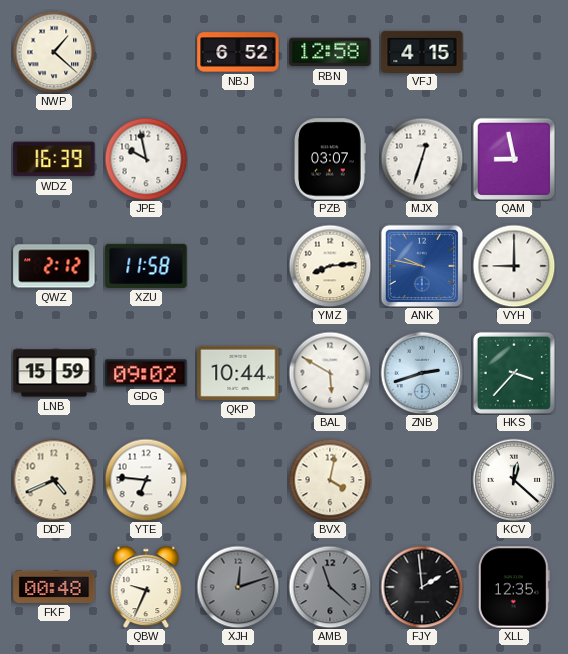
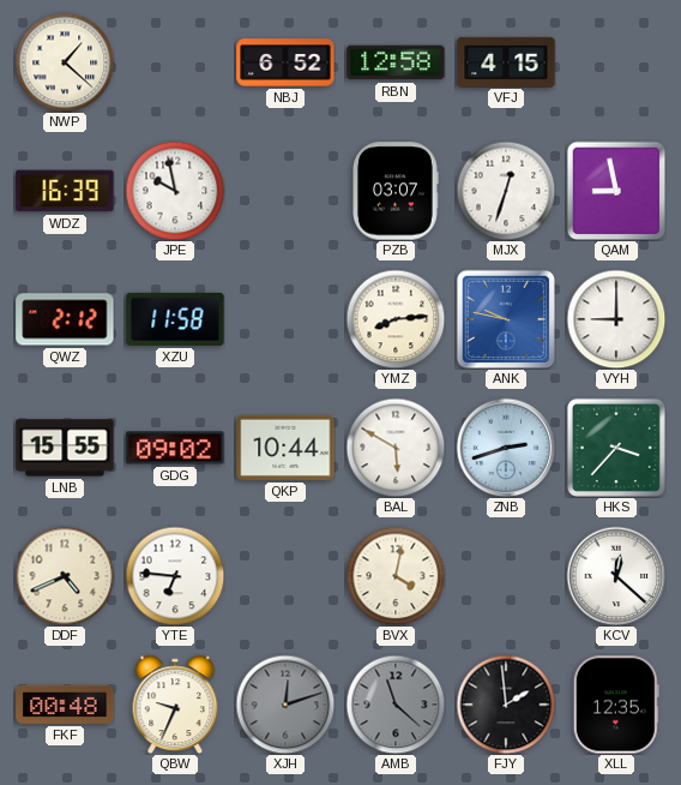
LNB: 15:59 -> 15:55 (65, 448)
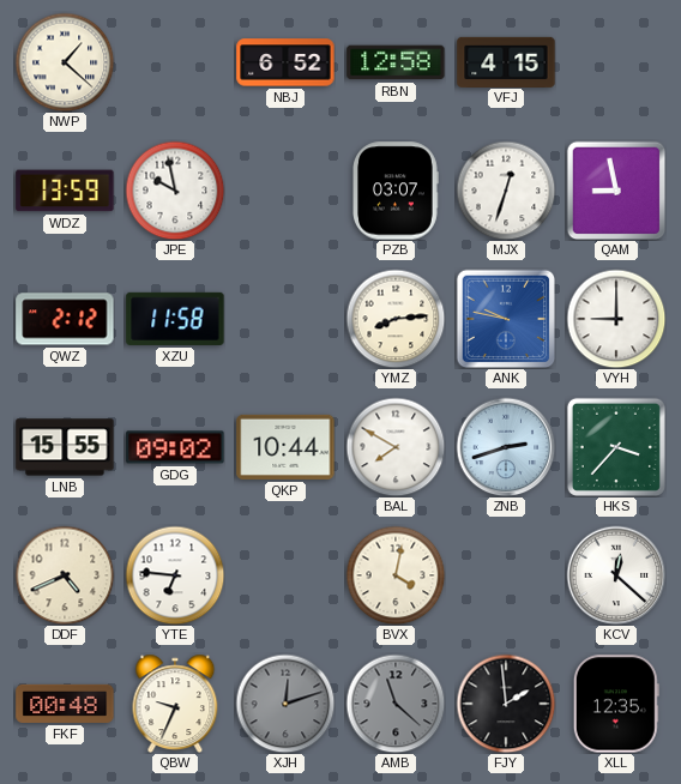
WDZ: 16:39 -> 13:59 (65, 191)
BAL: 5:50 -> 7:50 (396, 447)
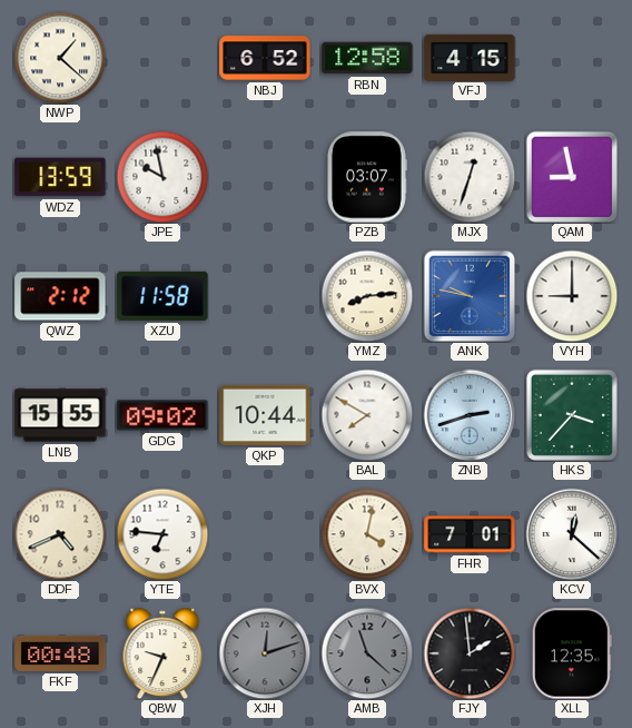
FHR: none -> 7:01 (470, 534)
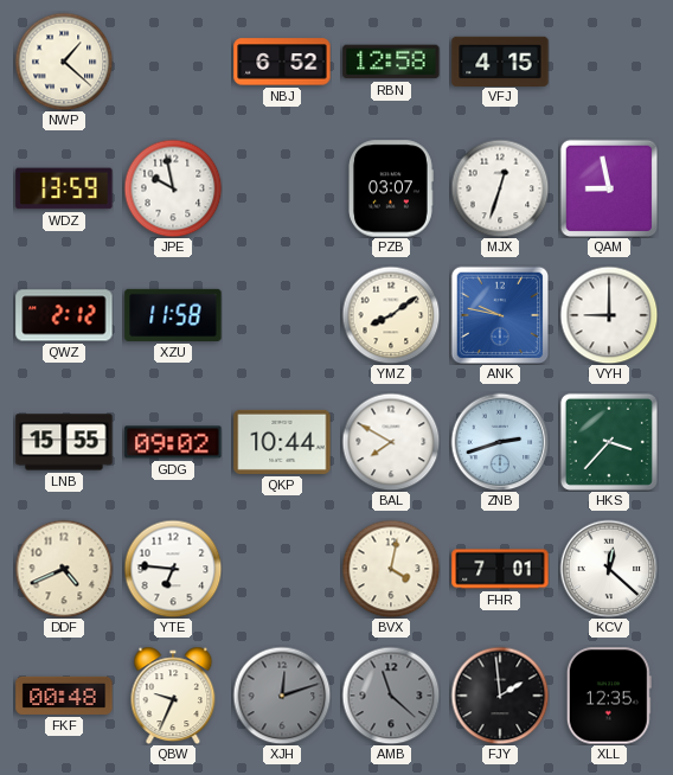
YMZ: 8:14 -> 8:09 (391, 315)
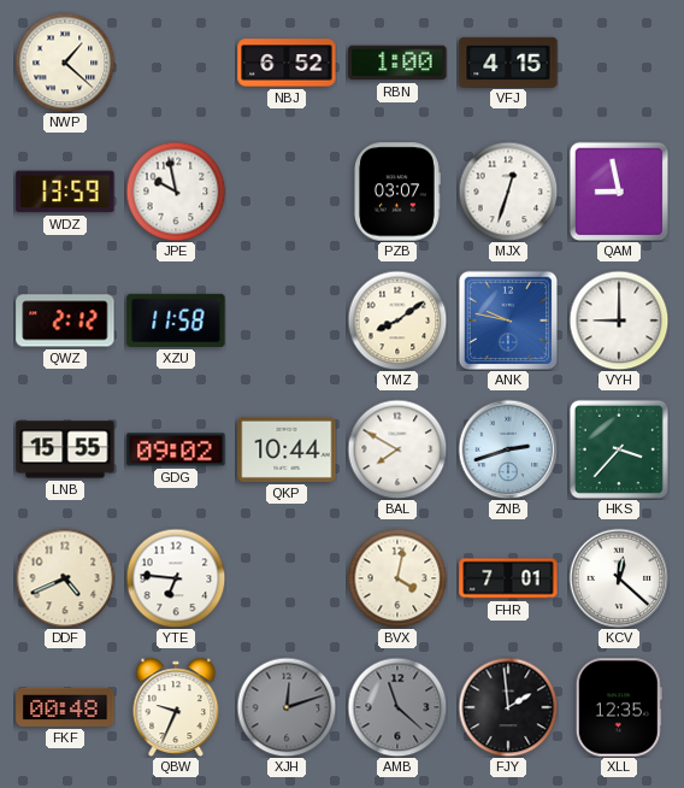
RBN: 12:58 -> 1:00 (397, 63)
